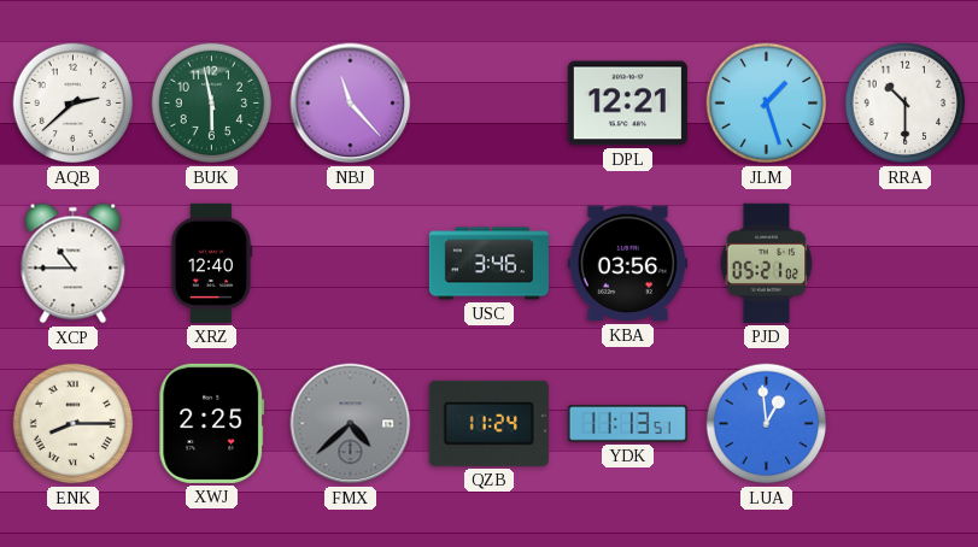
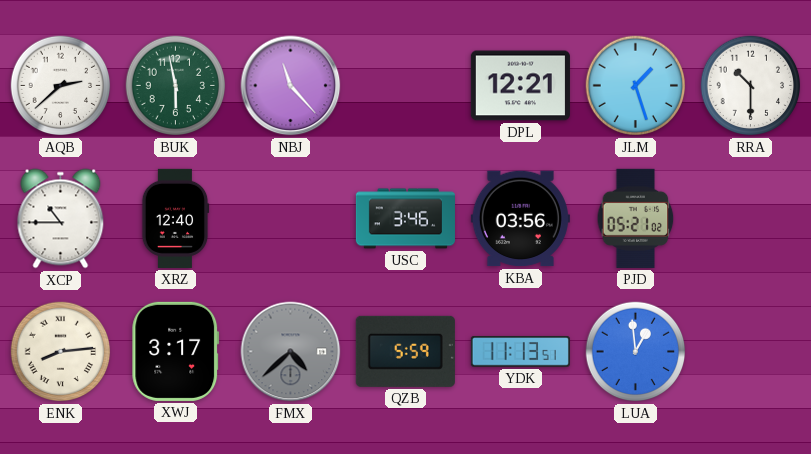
ENK: 8:15 -> 8:14 (61, 352)
XWJ: 2:25 -> 3:17 (176, 351)
QZB: 11:24 -> 5:59 (405, 351)
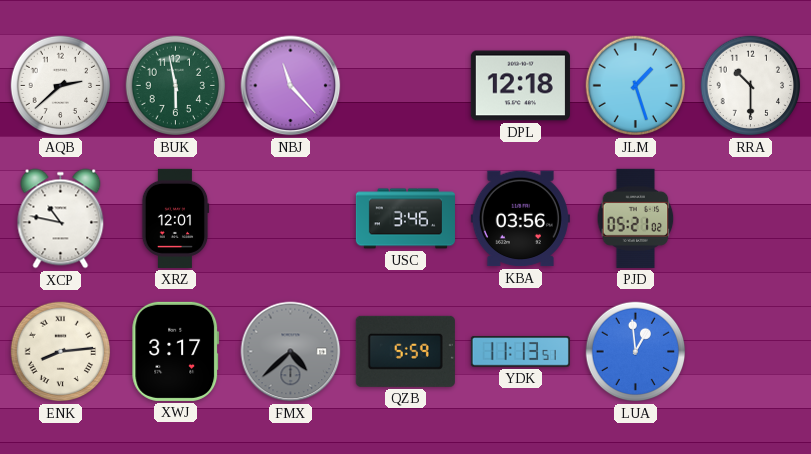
DPL: 12:21 -> 12:18 (520, 86)
XCP: 10:45 -> 10:47 (61, 219)
XRZ: 12:40 -> 12:01 (175, 218)
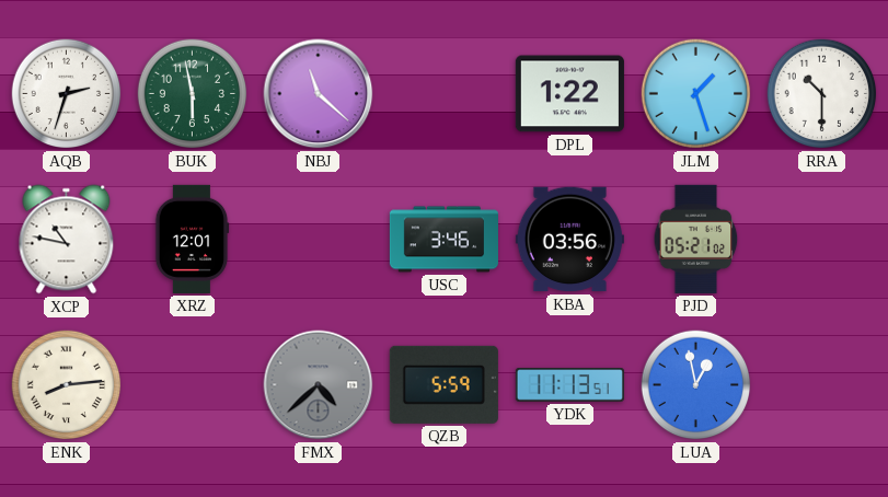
AQB: 2:38 -> 2:33 (67, 94)
NBJ: 11:23 -> 11:22 (319, 94)
DPL: 12:18 -> 1:22 (569, 94)
XWJ: 3:17 -> none (176, 351)
LUA: 12:59 -> 12:58 (696, 385)
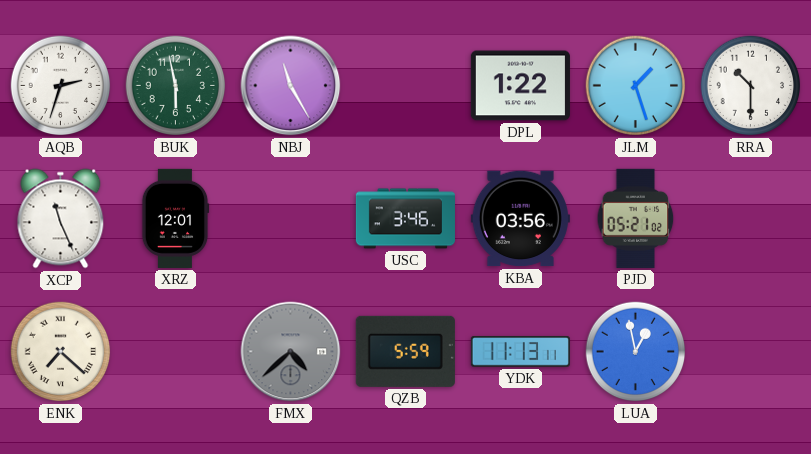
NBJ: 11:22 -> 11:25 (291, 86)
XCP: 10:47 -> 11:26 (61, 219)
ENK: 8:14 -> 7:22 (61, 352)
YDK: 11:13:51 -> 11:13:11 (520, 352)
